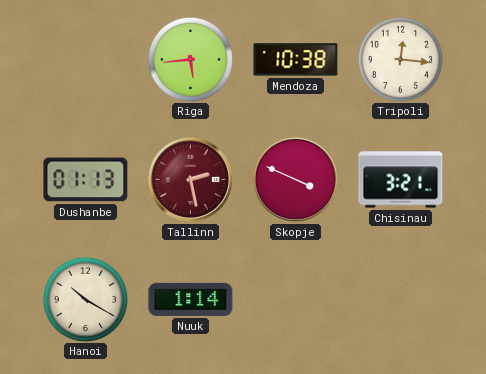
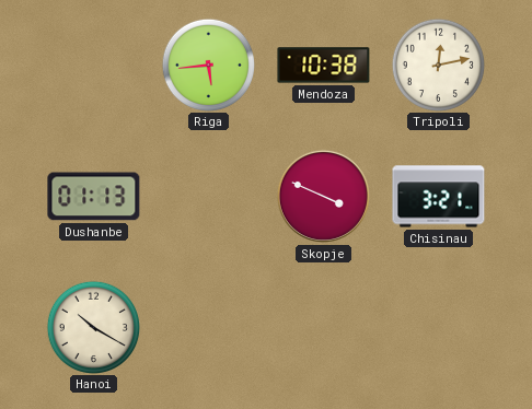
Tripoli: 12:16 -> 12:13 (438, 65)
Tallinn: 2:28 -> none (190, 179)
Nuuk: 1:14 -> none (191, 299)
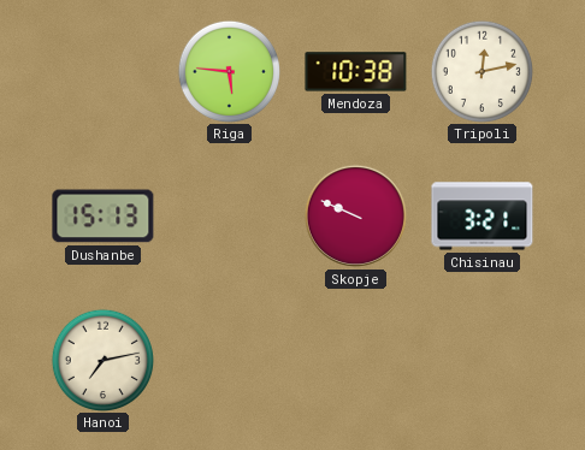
Riga: 5:44 -> 5:46 (229, 71)
Dushanbe: 01:13 -> 15:13 (104, 217)
Skopje: 3:49 -> 9:49 (355, 215)
Hanoi: 10:20 -> 7:13 (102, 360)
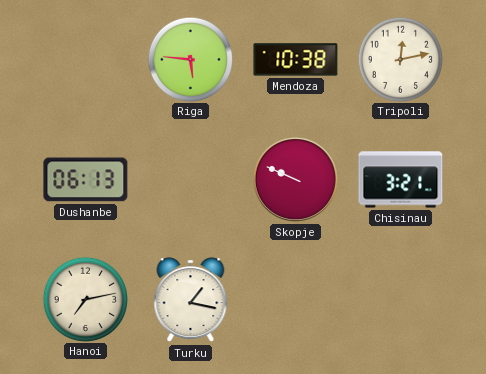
Dushanbe: 15:13 -> 06:13 (86, 180)
Turku: none -> 1:17 (191, 300)
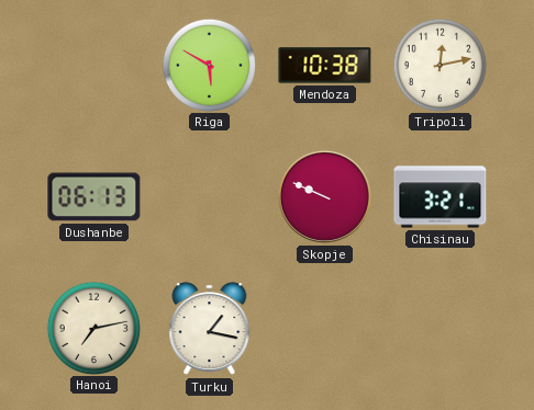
Riga: 5:46 -> 5:50 (209, 65)
